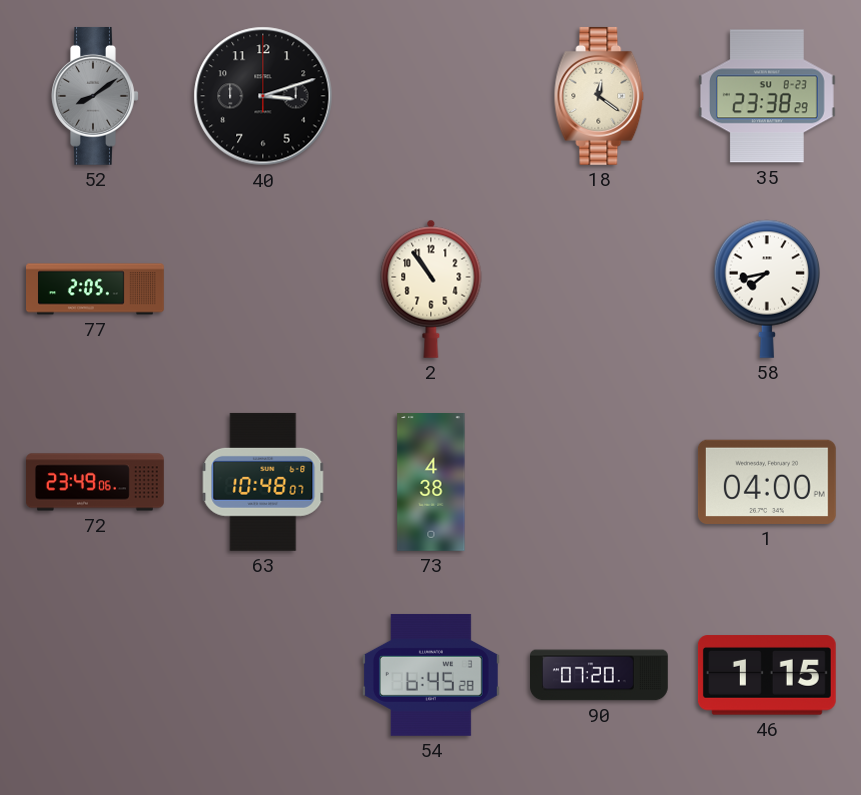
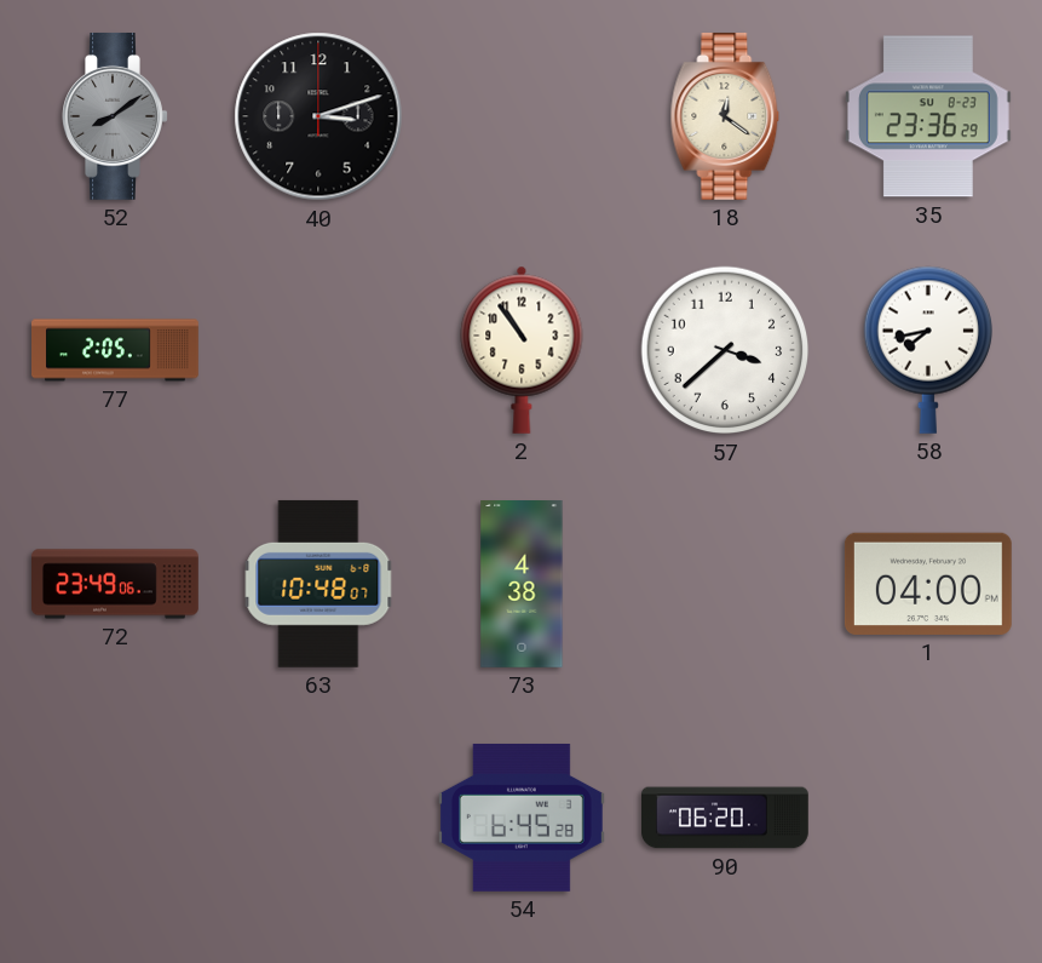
35: 23:38 -> 23:36 (928, 116)
57: none -> 3:38 (725, 350)
90: 07:20 -> 06:20 (726, 818)
46: 1:15 -> none (767, 675)
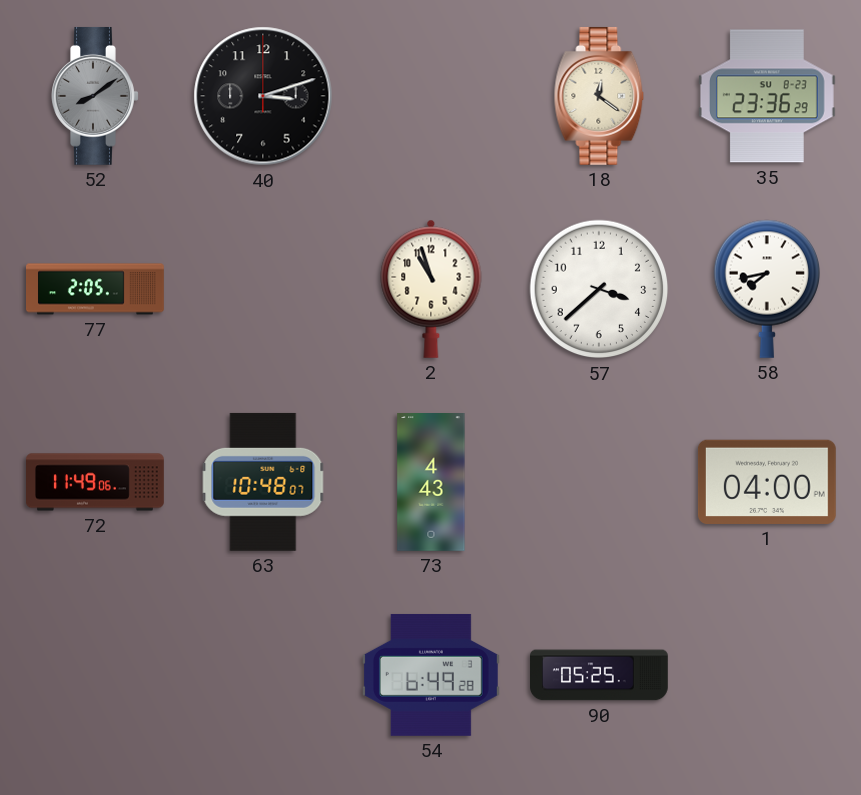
2: 10:54 -> 10:57 (431, 289)
72: 23:49 -> 11:49 (95, 482)
73: 4:38 -> 4:43 (431, 483)
54: 6:45 -> 6:49 (431, 675)
90: 06:20 -> 05:25 (600, 675)
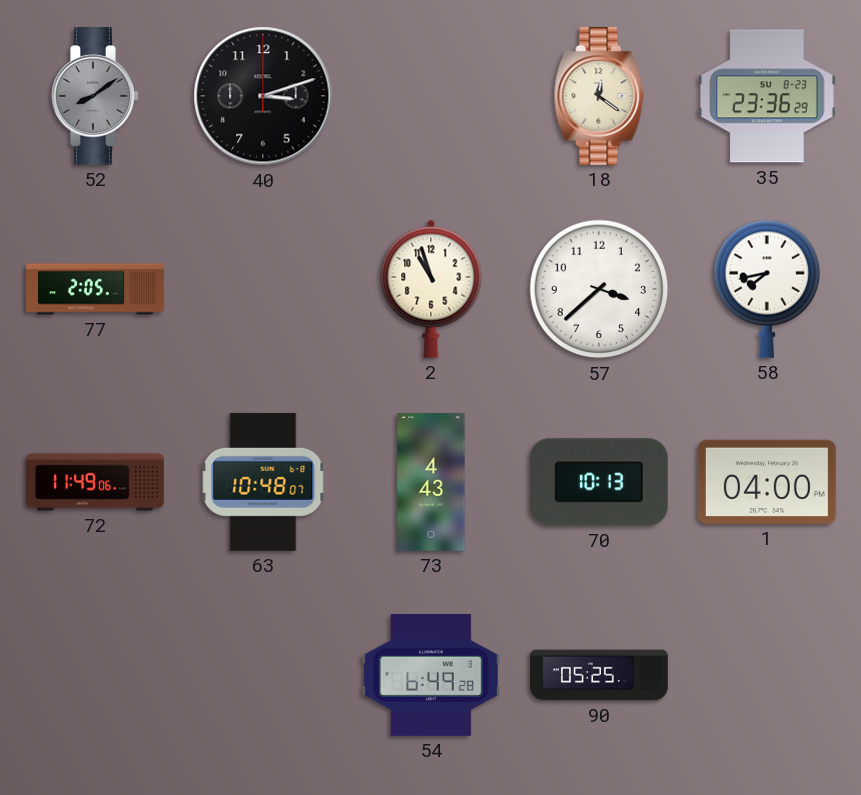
70: none -> 10:13 (599, 482)
